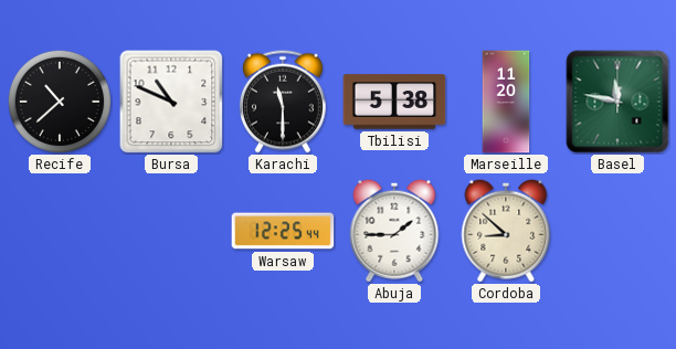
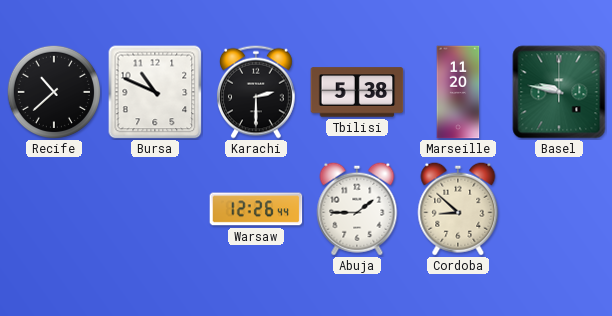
Karachi: 11:30 -> 2:30 (256, 92)
Basel: 11:47 -> 9:47 (559, 92)
Warsaw: 12:25 -> 12:26 (256, 209)
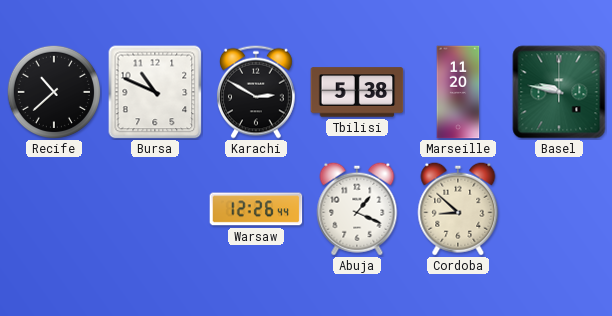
Karachi: 2:30 -> 2:50 (256, 92)
Abuja: 1:45 -> 1:19 (357, 209)
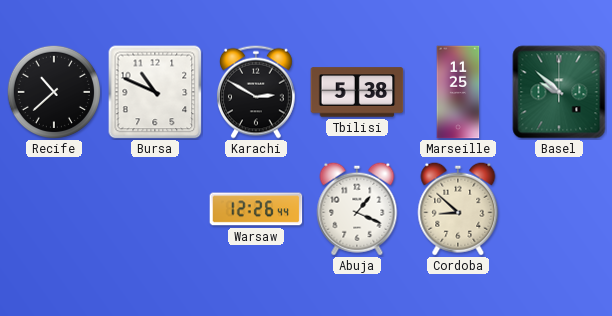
Marseille: 11:20 -> 11:25 (458, 92)
Basel: 9:47 -> 9:52 (559, 92)
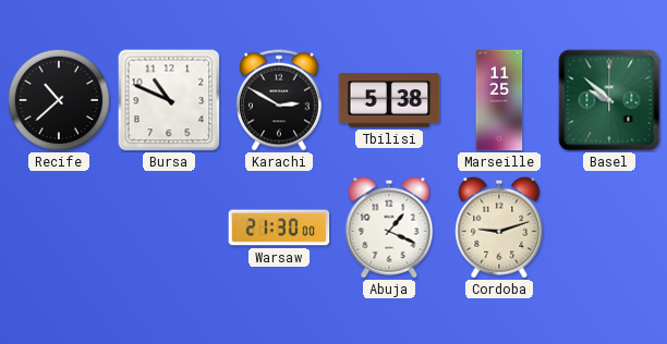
Warsaw: 12:26 -> 21:30 (279, 228)
Cordoba: 8:52 -> 9:12 (499, 228)
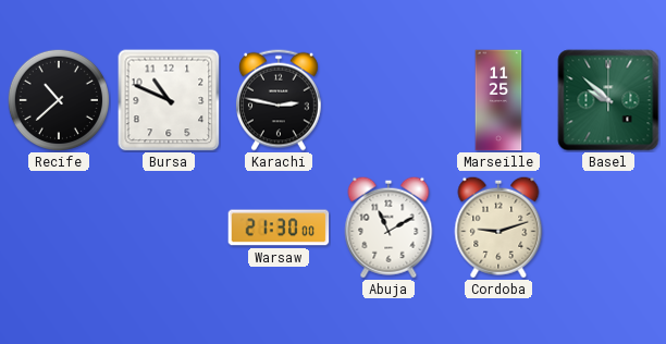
Karachi: 2:50 -> 2:47 (279, 100)
Tbilisi: 5:38 -> none (389, 100)
Abuja: 1:19 -> 11:10 (388, 228)
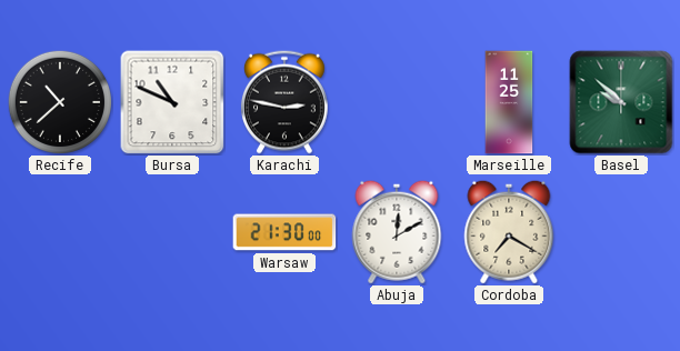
Abuja: 11:10 -> 12:10 (397, 232)
Cordoba: 9:12 -> 7:20 (509, 232)
